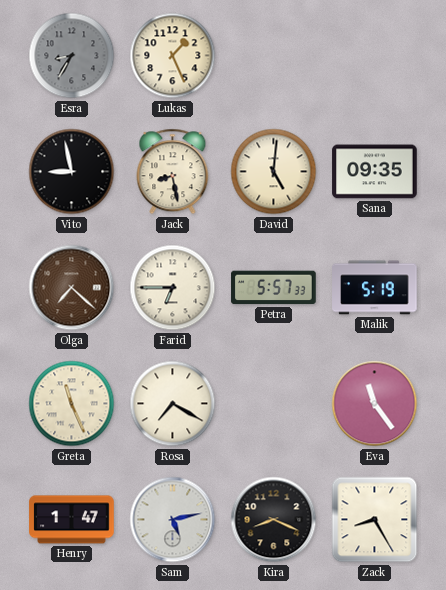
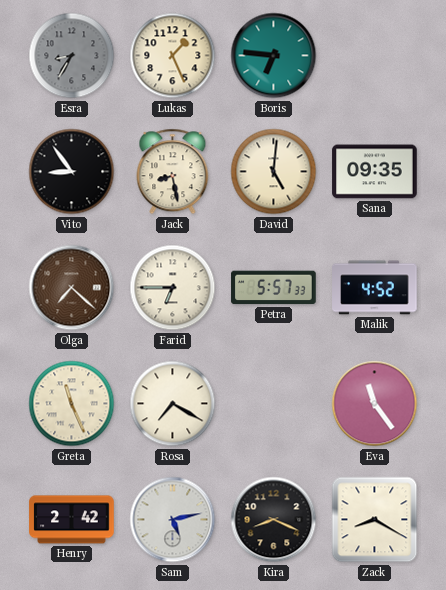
Boris: none -> 6:46 (274, 56)
Vito: 8:58 -> 8:54 (72, 172)
Malik: 5:19 -> 4:52 (375, 288)
Henry: 1:47 -> 2:42 (72, 520)
Zack: 8:25 -> 8:20 (375, 520)
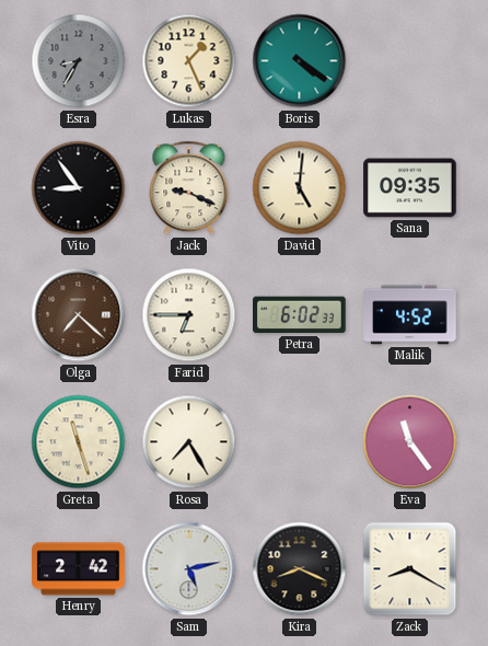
Boris: 6:46 -> 4:21 (300, 61)
Jack: 8:28 -> 9:19 (189, 188)
Petra: 5:57 -> 6:02 (300, 315)
Greta: 11:26 -> 11:27 (79, 442)
Rosa: 7:20 -> 7:25 (189, 442)
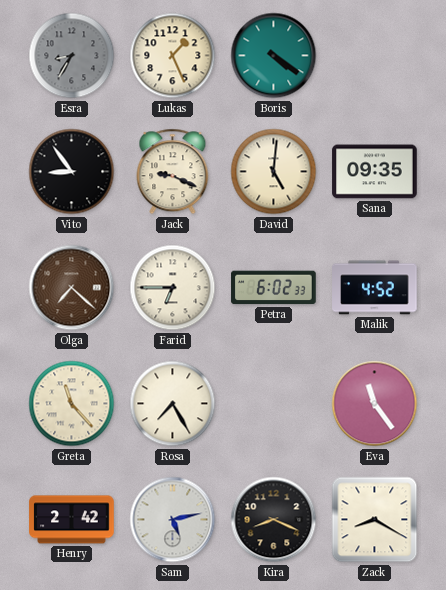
Greta: 11:27 -> 11:23 (72, 404)
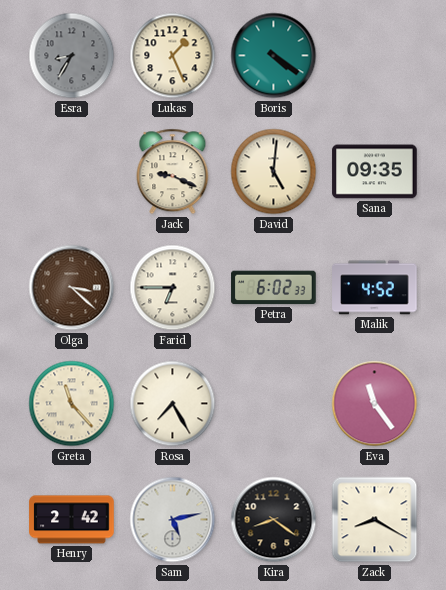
Vito: 8:54 -> none (72, 172)
Olga: 7:22 -> 3:22 (72, 288)
Kira: 8:19 -> 8:21 (274, 520)
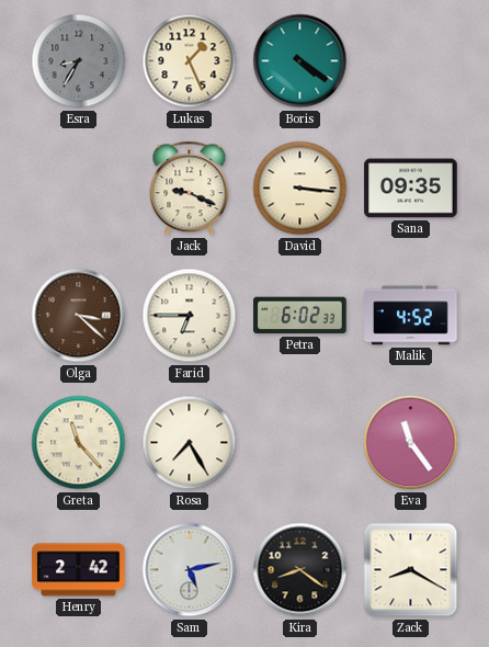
David: 5:01 -> 3:16 (300, 189)
